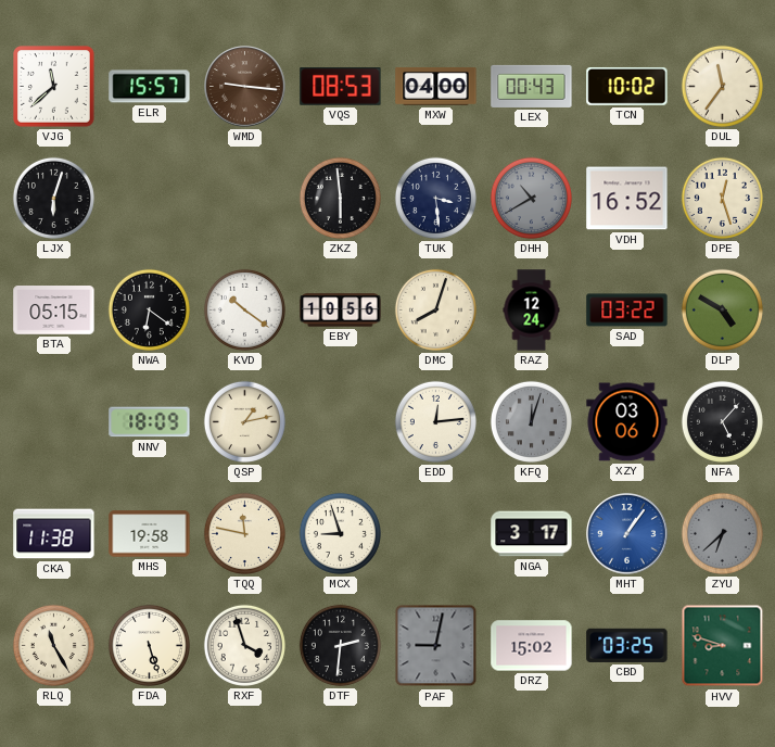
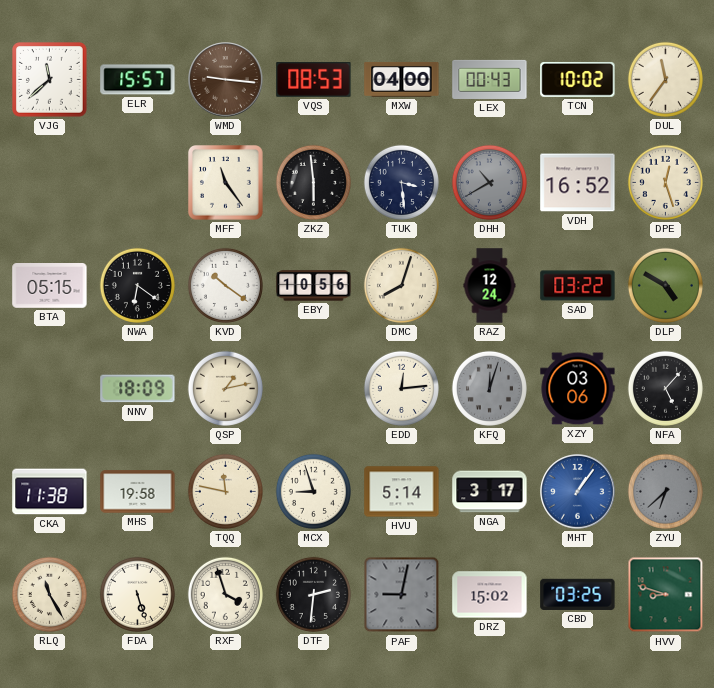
LJX: 6:03 -> none (53, 198)
MFF: none -> 11:24 (226, 183)
HVU: none -> 5:14 (402, 492)
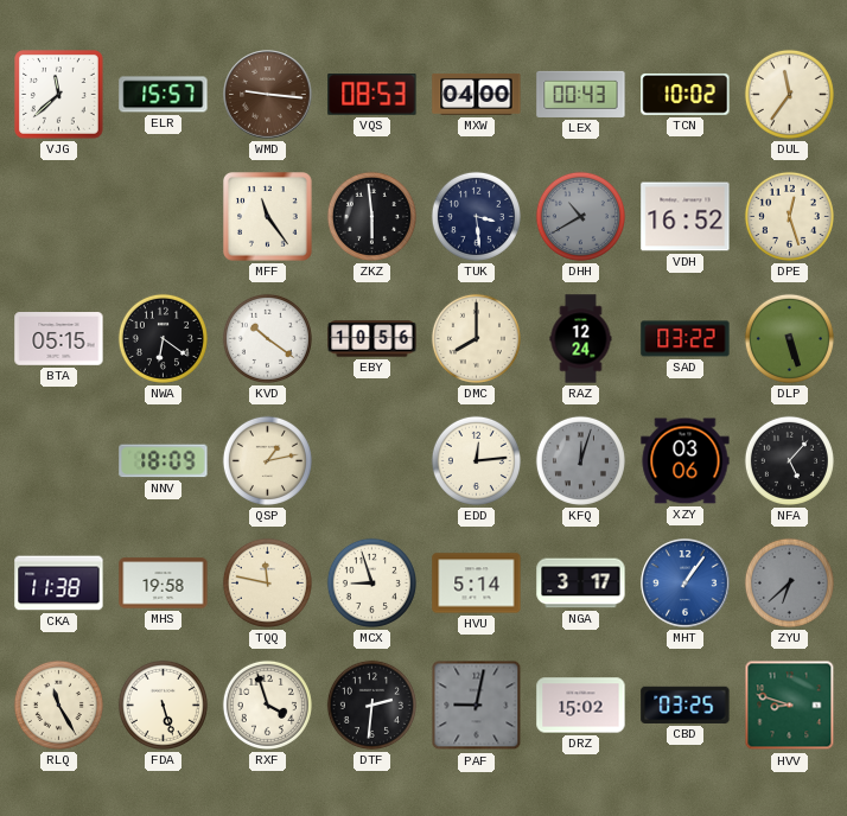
DMC: 8:03 -> 8:00 (476, 338)
DLP: 4:50 -> 5:27 (789, 338)
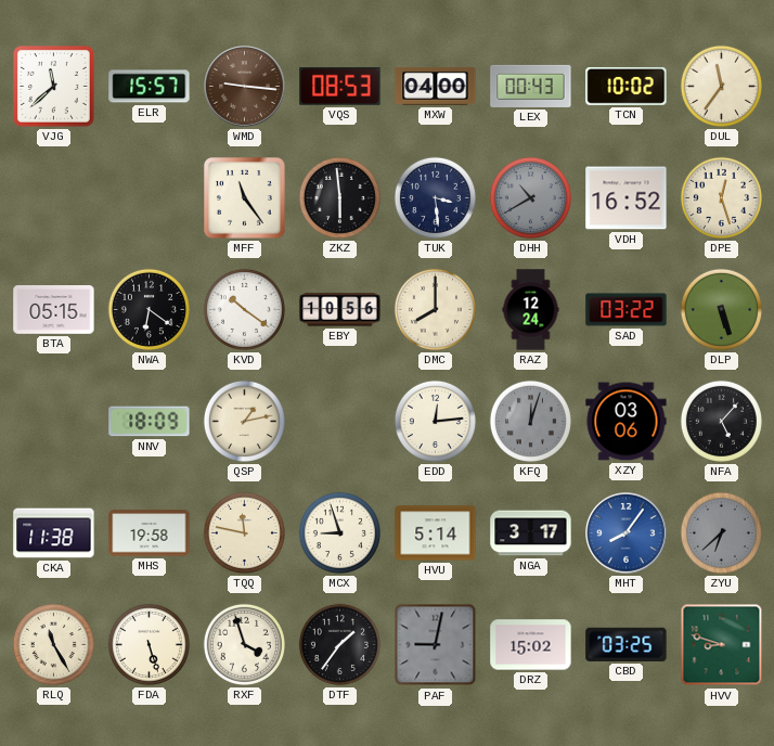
MHT: 1:06 -> 8:06 (627, 533)
DTF: 2:31 -> 1:36 (339, 644)
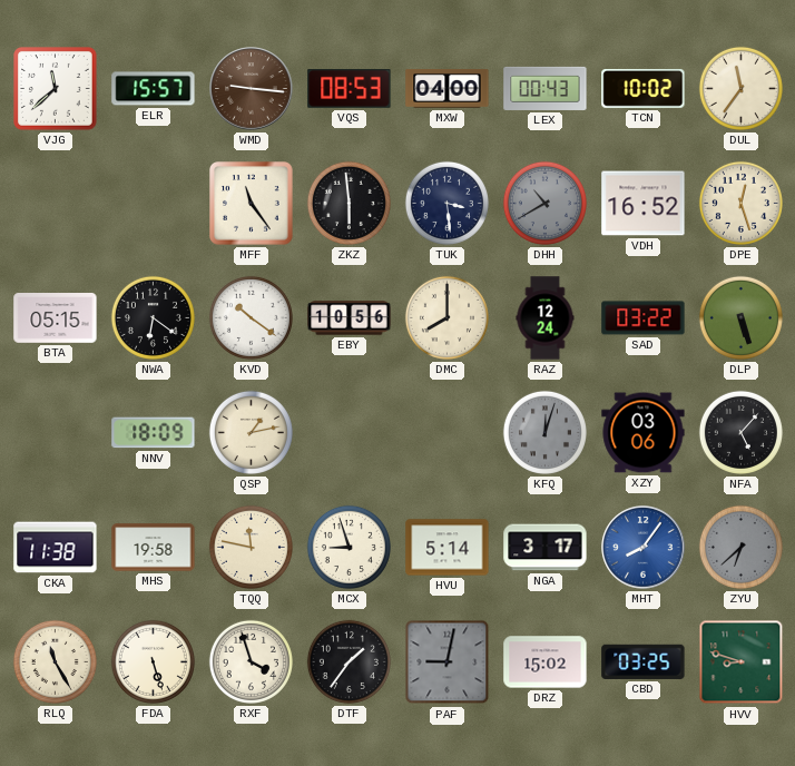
EDD: 12:14 -> none (435, 421)
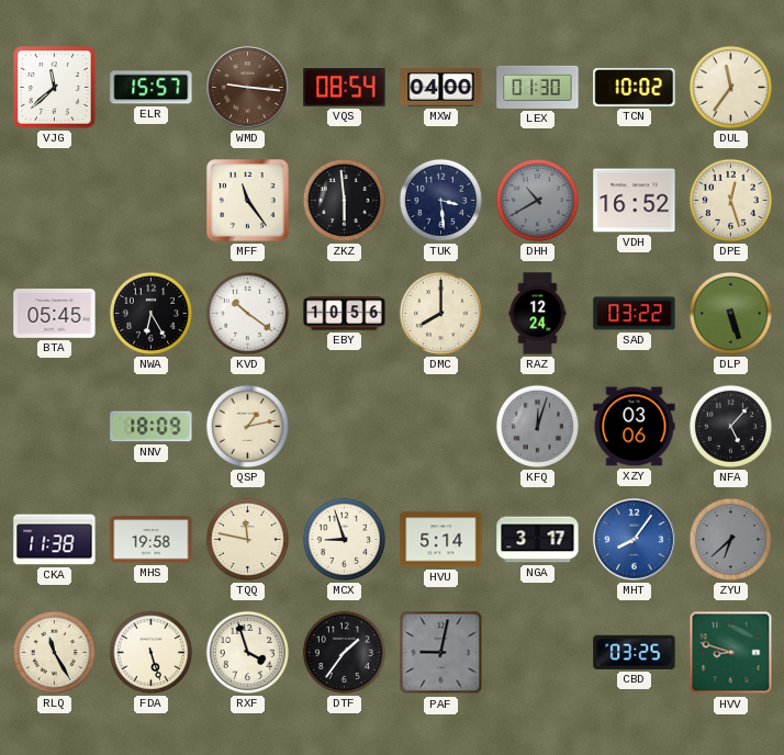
VQS: 08:53 -> 08:54 (345, 88)
LEX: 00:43 -> 01:30 (538, 87)
BTA: 05:15 -> 05:45 (55, 314)
NWA: 6:21 -> 6:25 (150, 313)
DRZ: 15:02 -> none (546, 662)
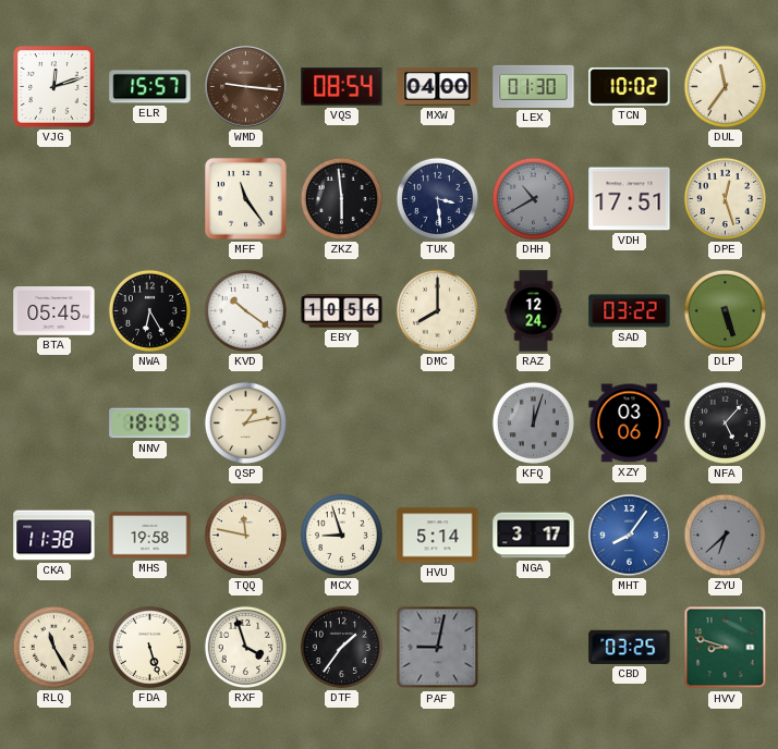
VJG: 11:38 -> 12:12 (54, 87)
VDH: 16:52 -> 17:51 (630, 199)
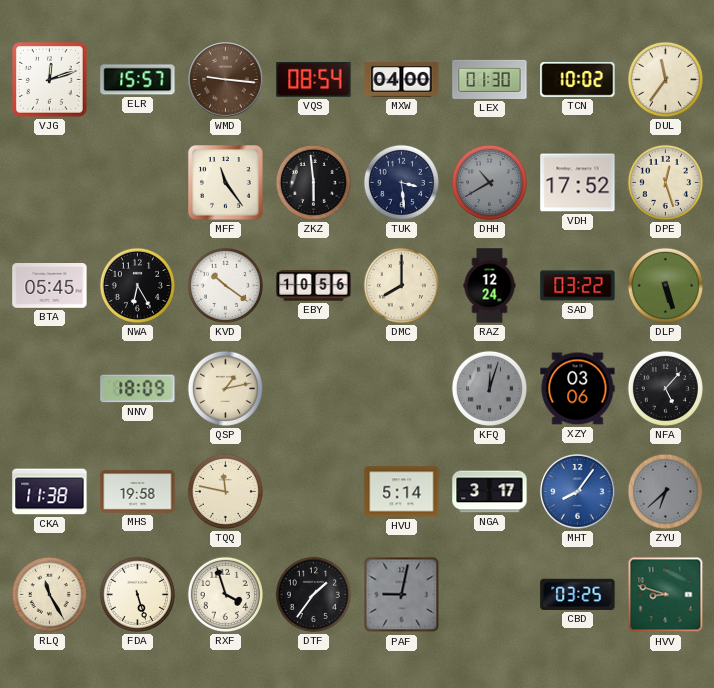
VDH: 17:51 -> 17:52 (578, 183)
MCX: 8:57 -> none (341, 535)
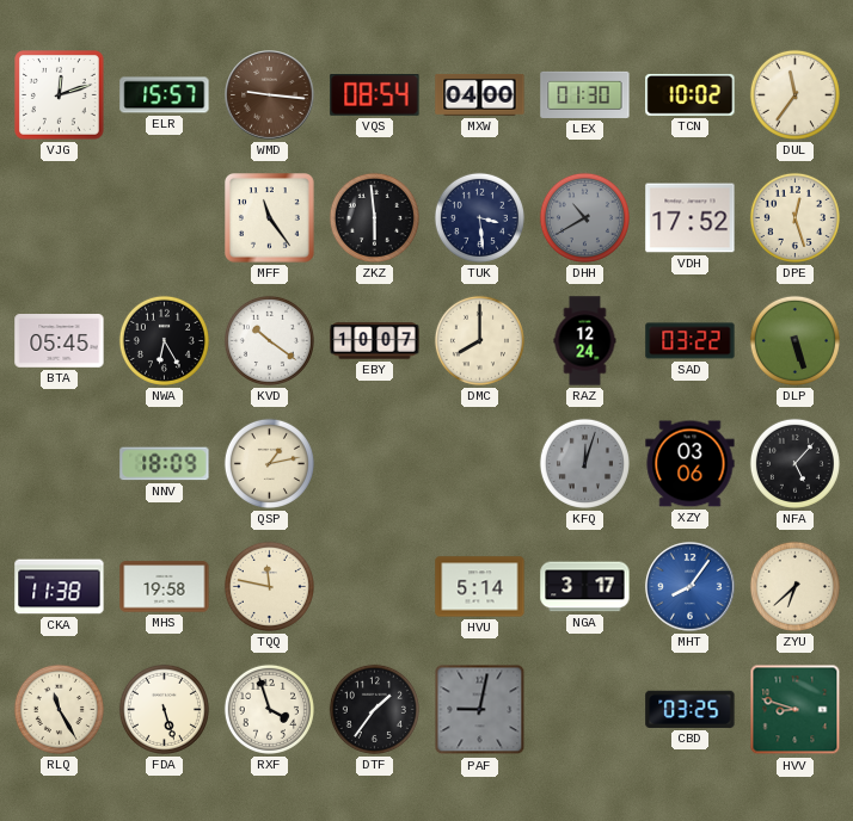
EBY: 10:56 -> 10:07 (375, 341)
ZYU dial: grey -> cream (794, 586)
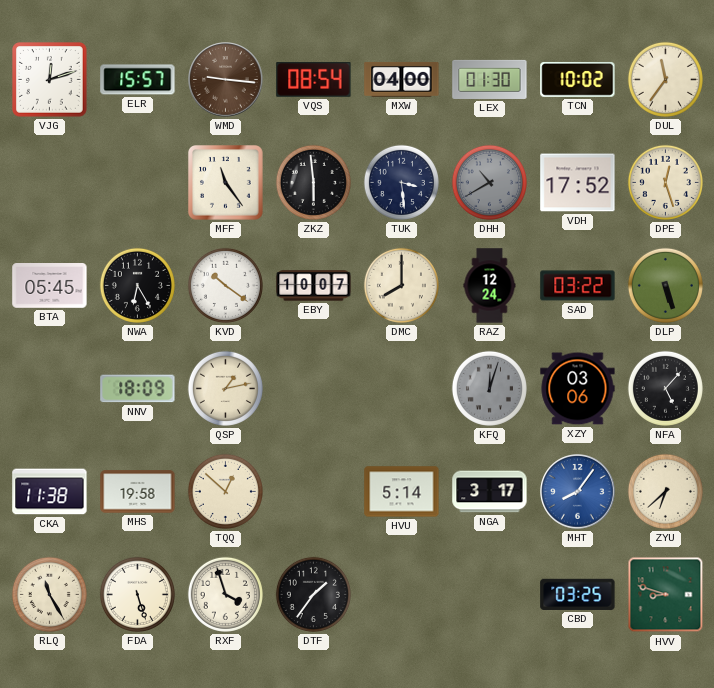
TQQ: 11:47 -> 12:52 (225, 491)
PAF: 9:02 -> none (480, 710)
